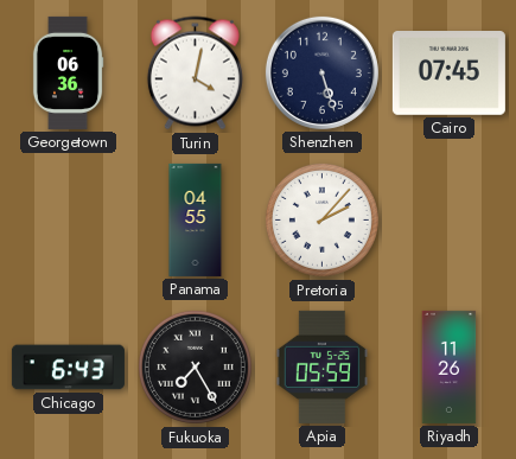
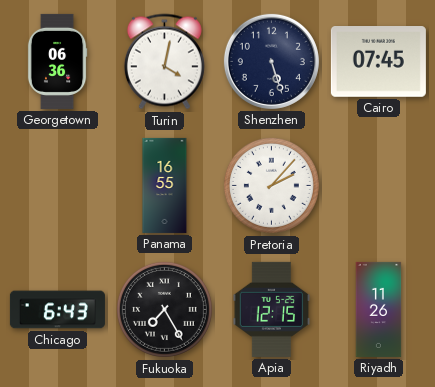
Panama: 04:55 -> 16:55 (165, 185)
Apia: 05:59 -> 12:15 (271, 309)
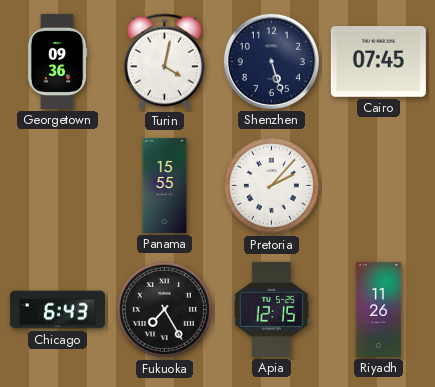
Georgetown: 06:36 -> 09:36 (57, 61)
Panama: 16:55 -> 15:55 (165, 185)
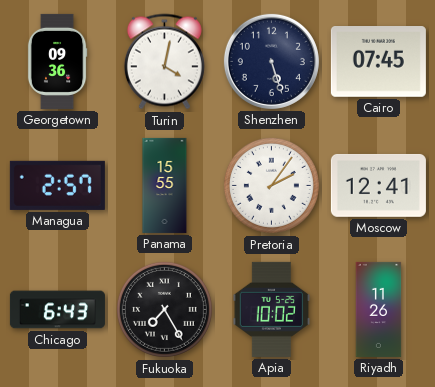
Managua: none -> 2:57 (57, 185)
Pretoria: 2:07 -> 2:06 (271, 185)
Moscow: none -> 12:41 (378, 185)
Apia: 12:15 -> 10:02 (271, 309)
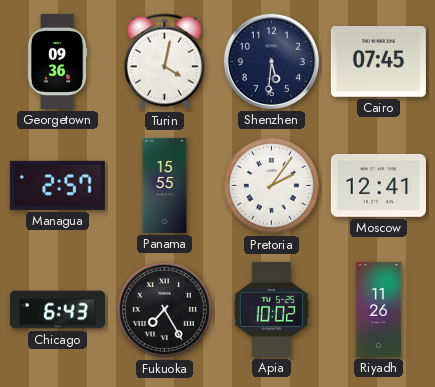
Shenzhen: 5:27 -> 5:31 (271, 61)
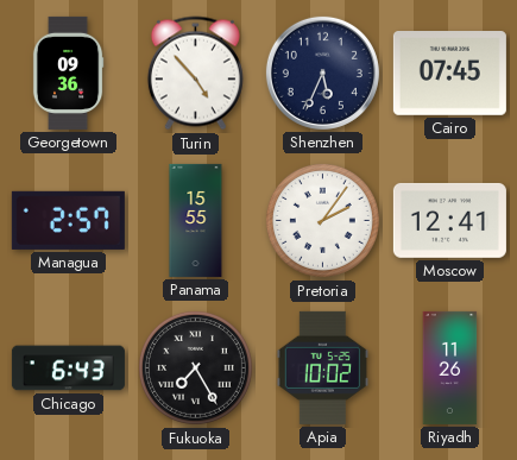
Turin: 4:02 -> 4:53 (195, 74)
Shenzhen: 5:31 -> 5:34 (322, 73)
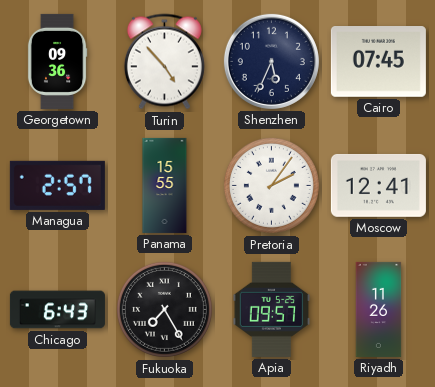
Apia: 10:02 -> 09:57 (271, 309)
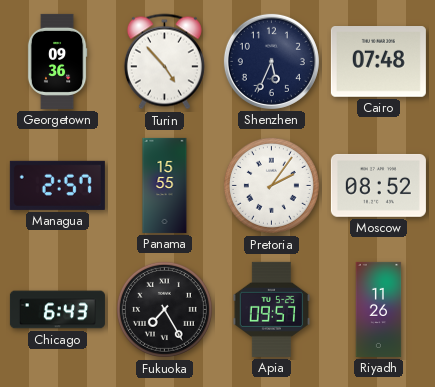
Cairo: 07:45 -> 07:48 (378, 62)
Moscow: 12:41 -> 08:52 (378, 185)
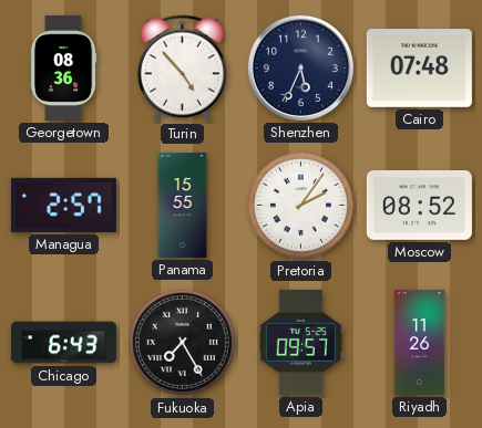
Georgetown: 09:36 -> 08:36 (63, 67)
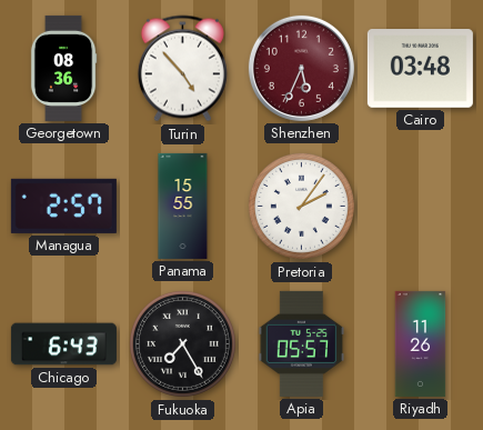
Shenzhen dial: navy -> burgundy (301, 68)
Cairo: 07:48 -> 03:48 (420, 69)
Moscow: 08:52 -> none (419, 205)
Apia: 09:57 -> 05:57 (301, 343)
